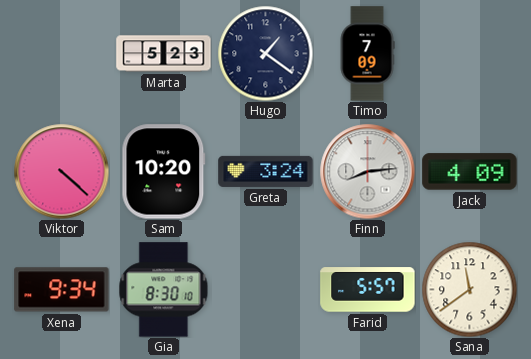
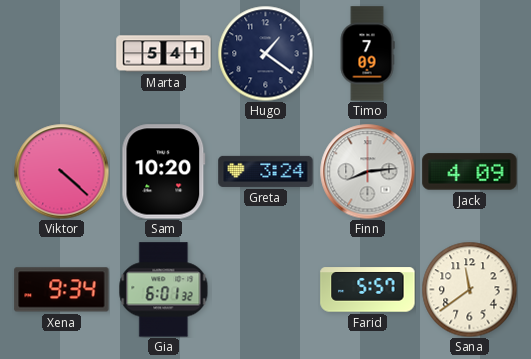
Marta: 5:23 -> 5:41 (164, 54)
Gia: 8:30 -> 6:01 (164, 290)
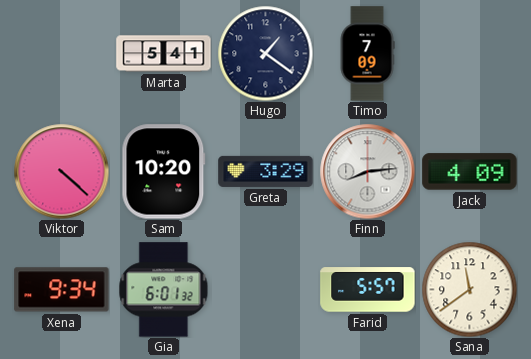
Greta: 3:24 -> 3:29 (266, 171)
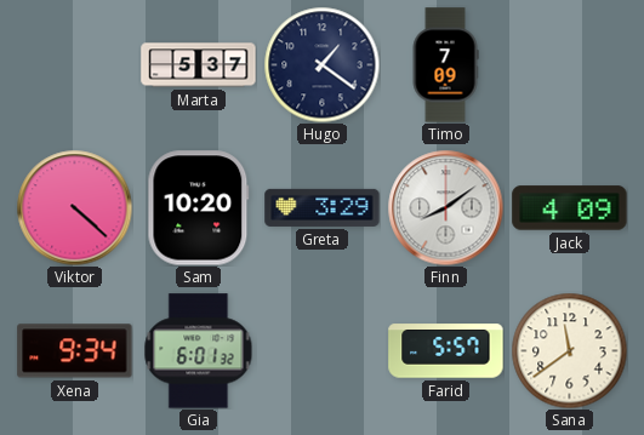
Marta: 5:41 -> 5:37 (199, 65)
Finn: 8:14 -> 8:09 (445, 207)
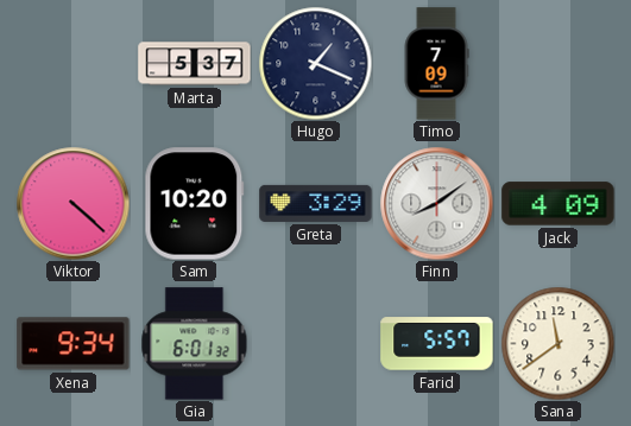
Hugo: 1:21 -> 1:19 (315, 63)
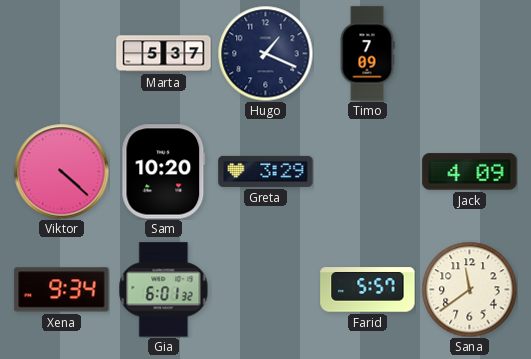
Finn: 8:09 -> none (436, 203)
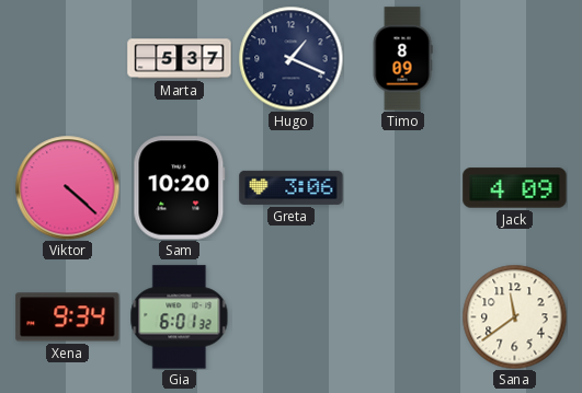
Timo: 7:09 -> 8:09 (402, 59)
Greta: 3:29 -> 3:06 (292, 187)
Farid: 5:57 -> none (368, 290)
